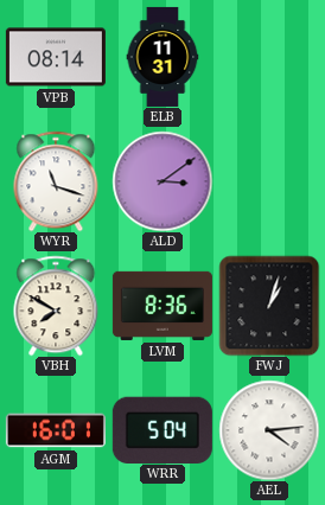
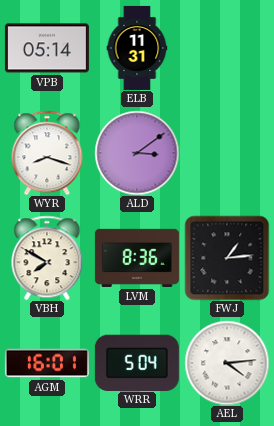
VPB: 08:14 -> 05:14 (47, 48)
WYR: 11:18 -> 8:18 (47, 153)
FWJ: 1:03 -> 1:14 (227, 258)
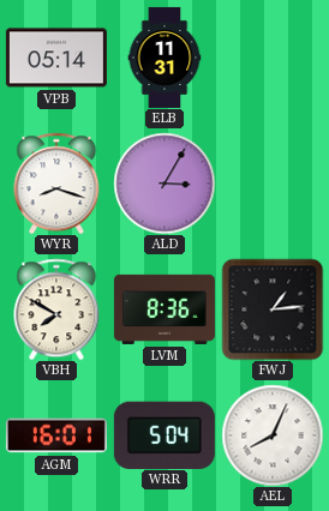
ALD: 3:09 -> 3:05 (164, 184)
AEL: 4:14 -> 8:04 (273, 435)
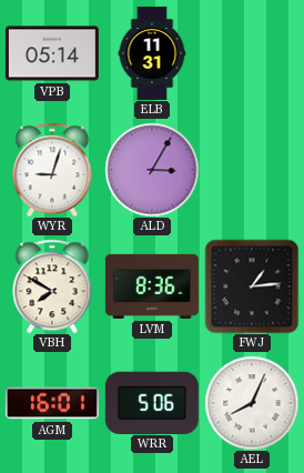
WYR: 8:18 -> 9:03 (52, 170)
WRR: 5:04 -> 5:06 (152, 402)
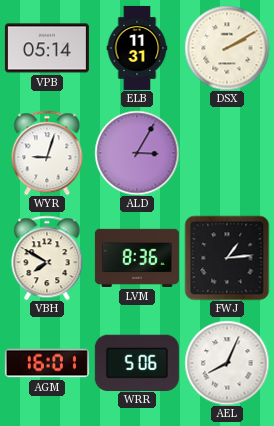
DSX: none -> 2:10 (227, 48)
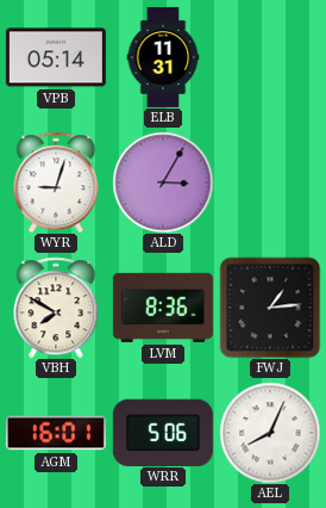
DSX: 2:10 -> none (227, 48)
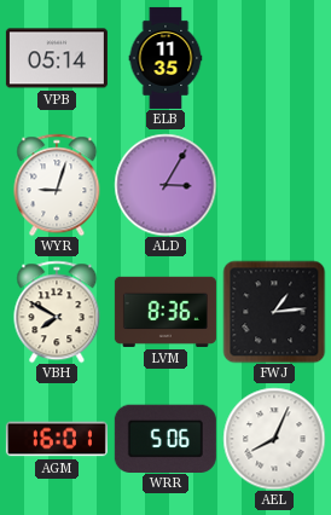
ELB: 11:31 -> 11:35 (165, 58)
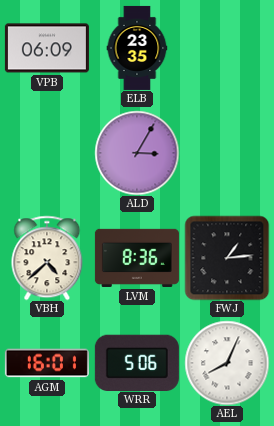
VPB: 05:14 -> 06:09 (47, 48)
ELB: 11:35 -> 23:35 (137, 48)
WYR: 9:03 -> none (57, 185)
VBH: 7:50 -> 4:38 (47, 258)
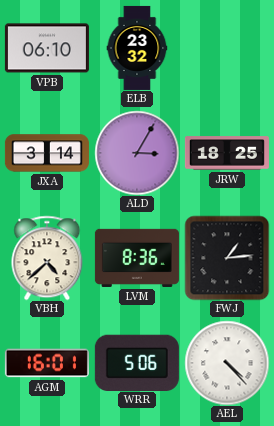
VPB: 06:09 -> 06:10 (47, 48)
ELB: 23:35 -> 23:32 (137, 48)
JXA: none -> 3:14 (47, 153)
JRW: none -> 18:25 (227, 153)
AEL: 8:04 -> 4:23 (227, 363)
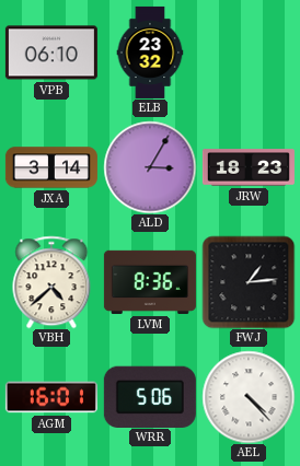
JRW: 18:25 -> 18:23 (249, 167)
